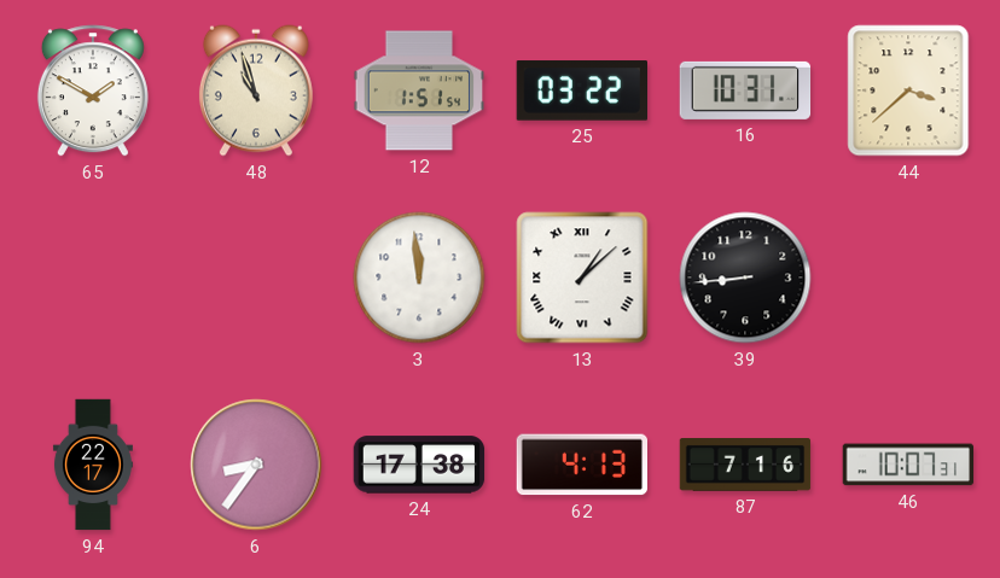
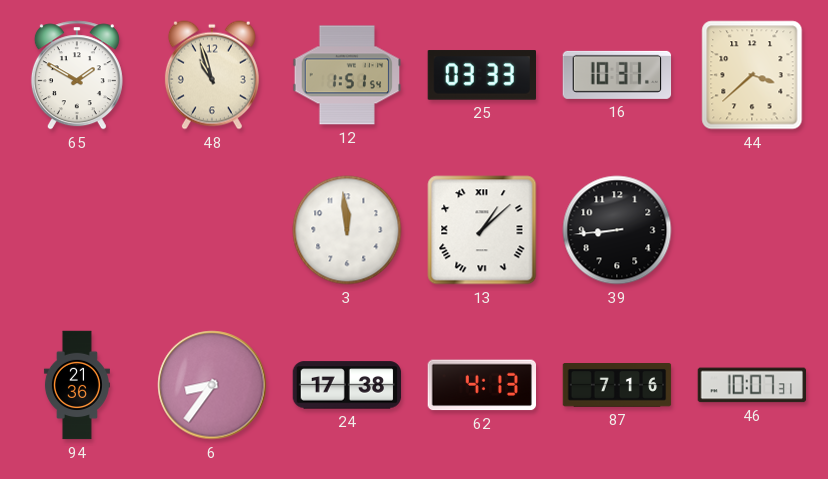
25: 03:22 -> 03:33 (481, 75)
94: 22:17 -> 21:36 (77, 385)
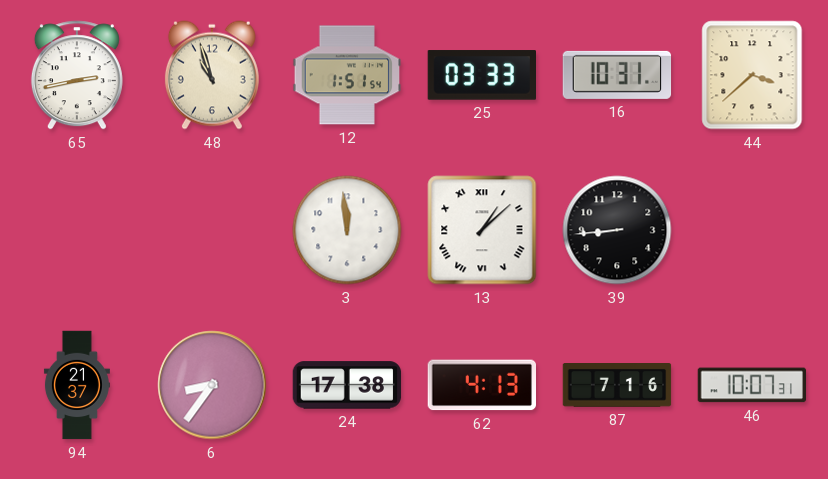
65: 1:50 -> 2:43 (77, 75)
94: 21:36 -> 21:37 (77, 385)
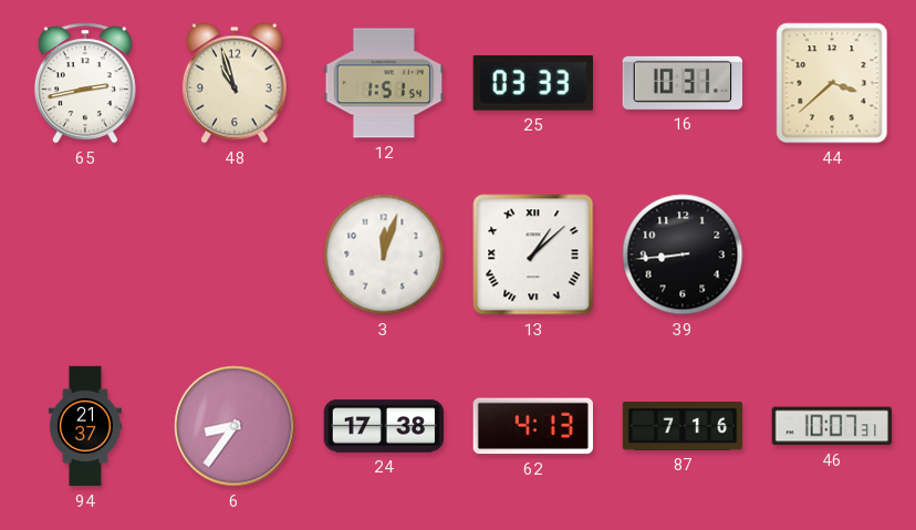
3: 11:59 -> 12:03 (384, 254)
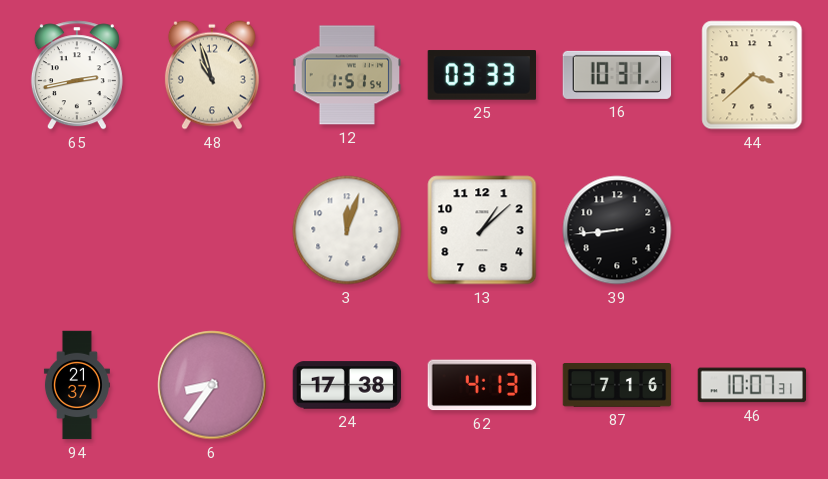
13 numerals: Roman -> Arabic (482, 230)
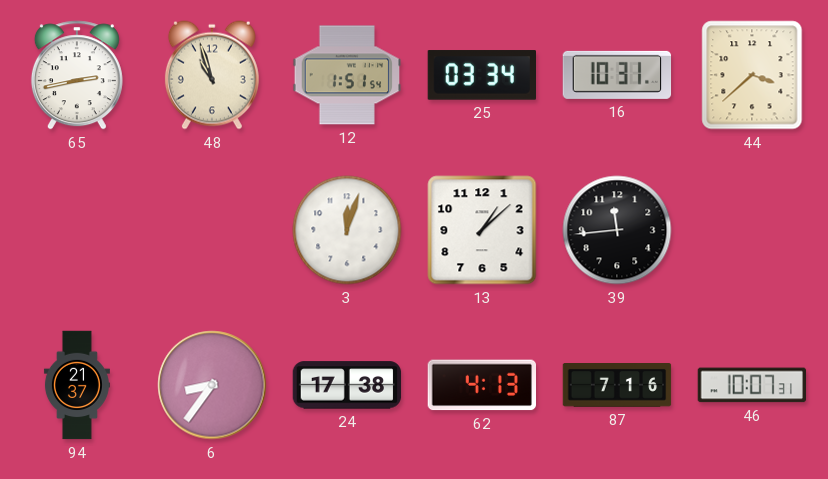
25: 03:33 -> 03:34 (481, 75)
39: 8:44 -> 11:44 (617, 230)
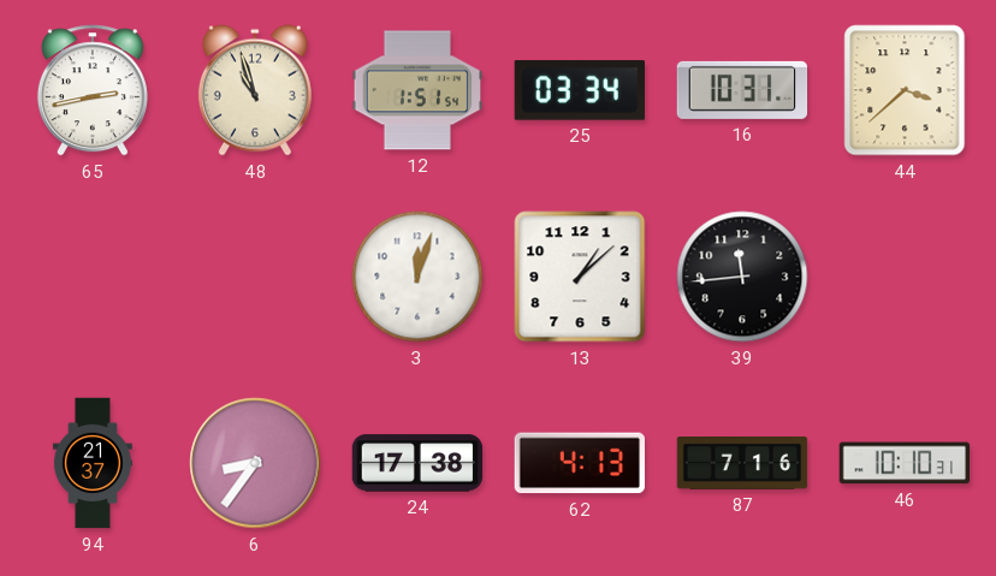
46: 10:07 -> 10:10 (905, 463)
